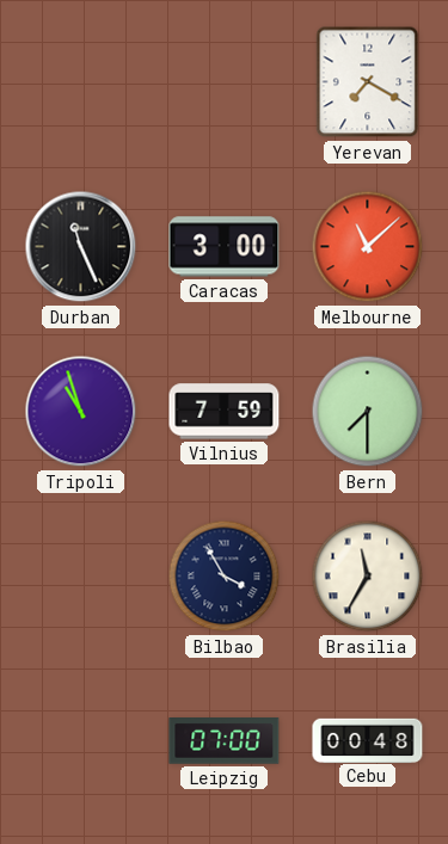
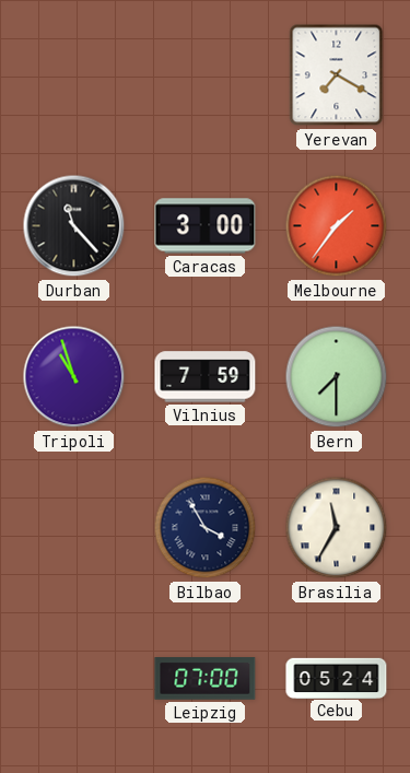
Durban: 11:26 -> 11:23 (74, 226)
Melbourne: 11:08 -> 1:36 (337, 226)
Cebu: 00:48 -> 05:24 (337, 678)
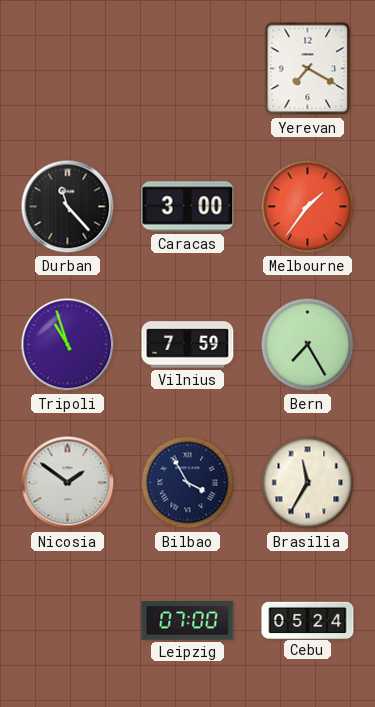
Bern: 7:30 -> 7:25 (308, 345)
Nicosia: none -> 1:51 (68, 483)
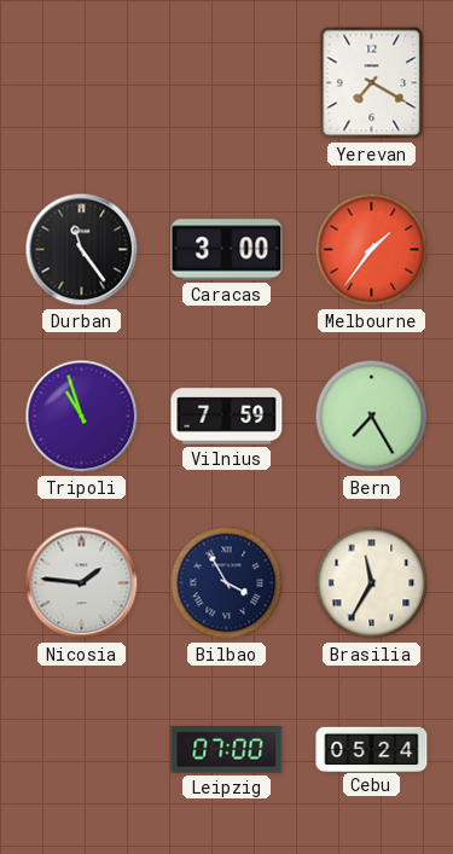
Durban: 11:23 -> 11:24 (82, 250)
Nicosia: 1:51 -> 1:46 (82, 583)
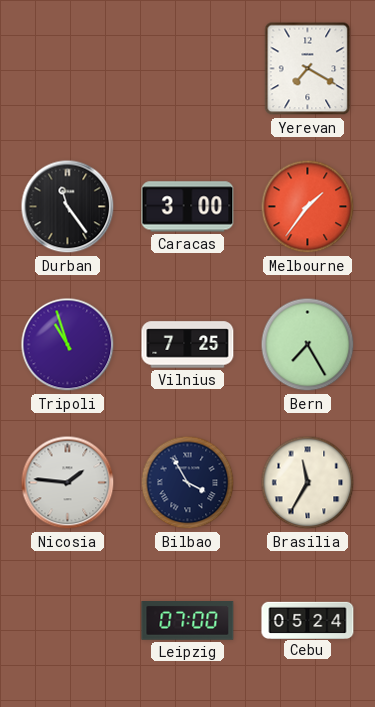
Vilnius: 7:59 -> 7:25 (188, 345)
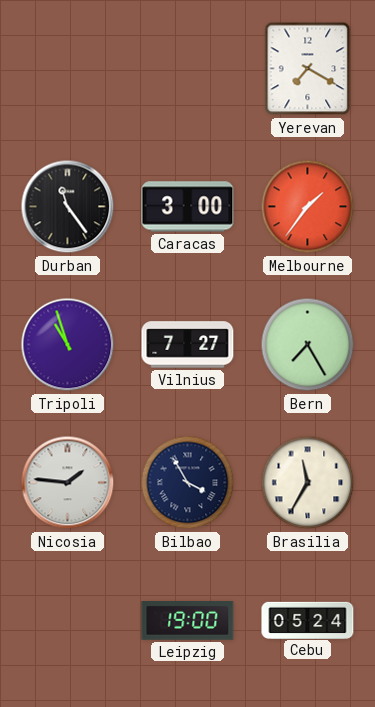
Vilnius: 7:25 -> 7:27 (188, 345)
Leipzig: 07:00 -> 19:00 (188, 621)
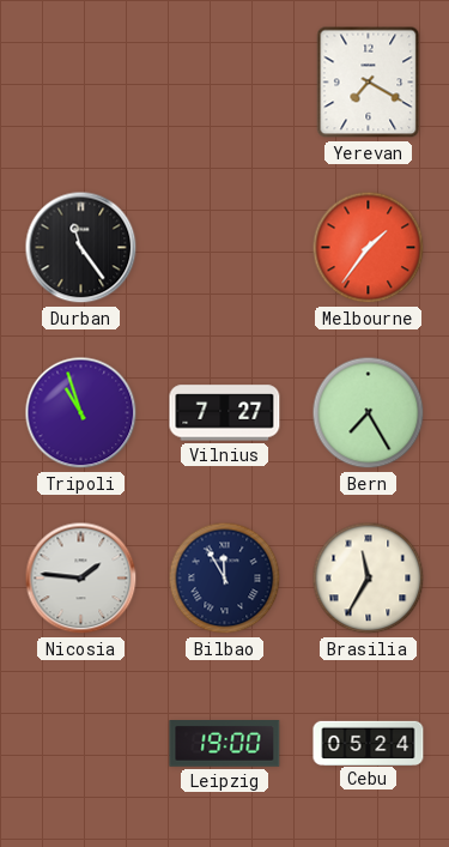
Caracas: 3:00 -> none (188, 207)
Bilbao: 3:55 -> 11:55 (225, 579)
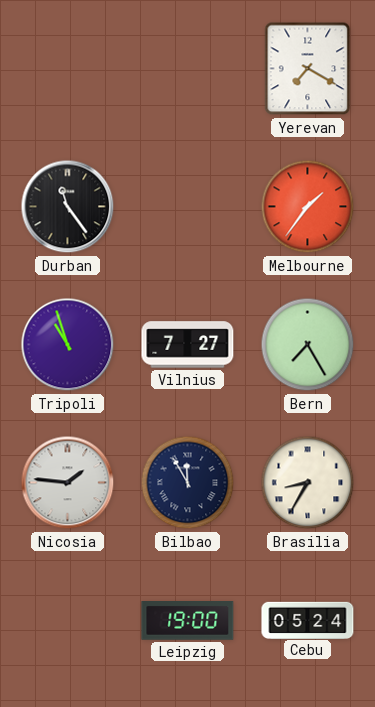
Brasilia: 11:35 -> 8:35 (308, 483)
